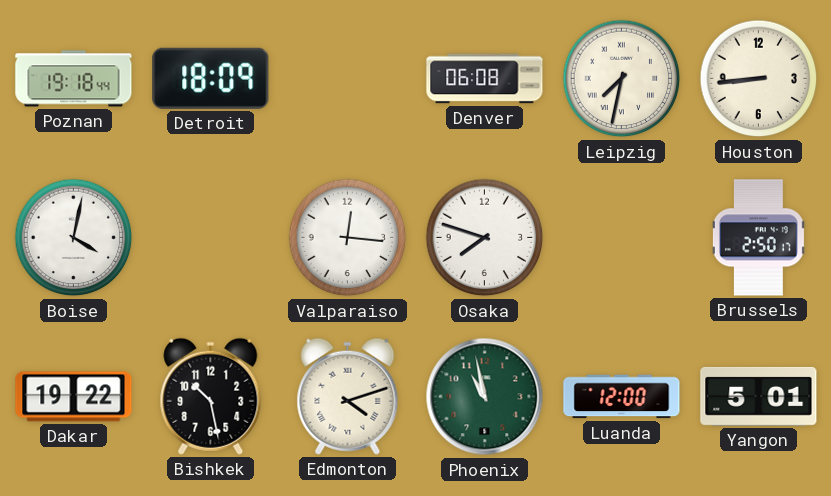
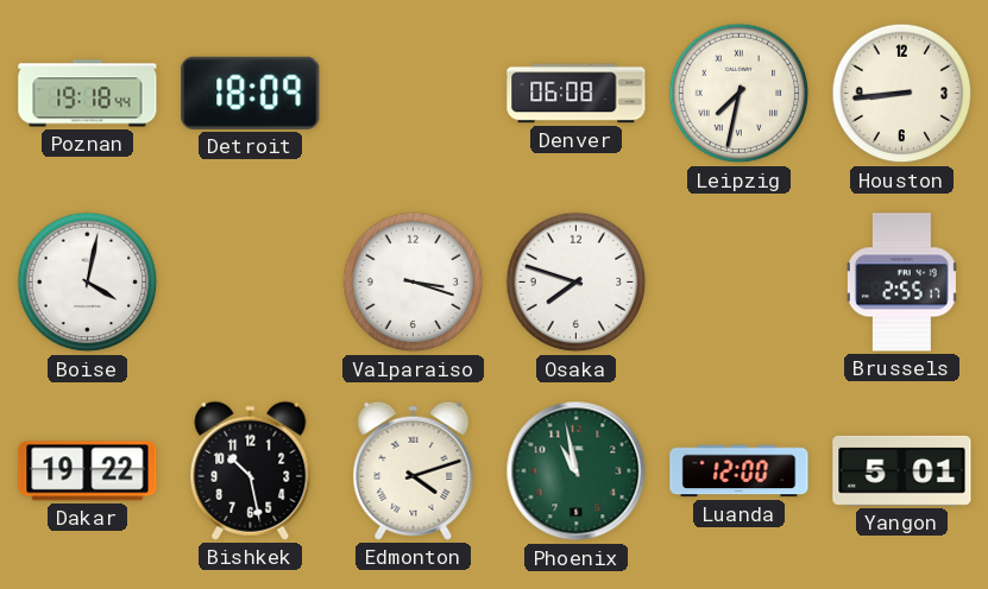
Valparaiso: 12:16 -> 3:18 (414, 283)
Brussels: 2:50 -> 2:55 (901, 283)
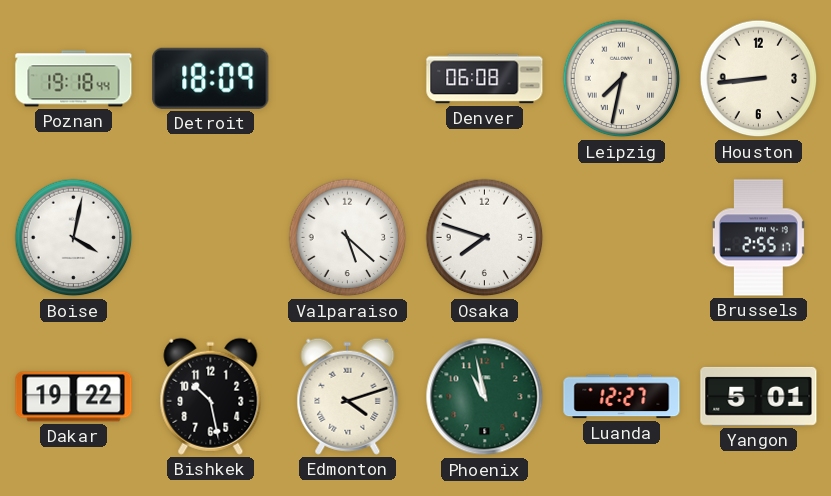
Valparaiso: 3:18 -> 5:22 (348, 238)
Luanda: 12:00 -> 12:27 (622, 397)
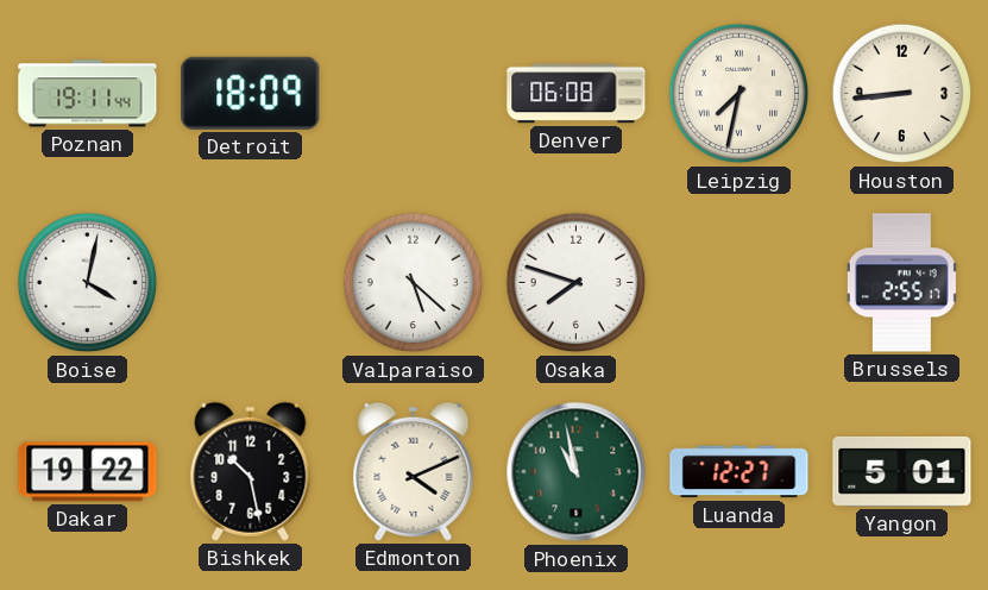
Poznan: 19:18 -> 19:11 (88, 94)
Edmonton: 4:12 -> 4:11 (414, 471)
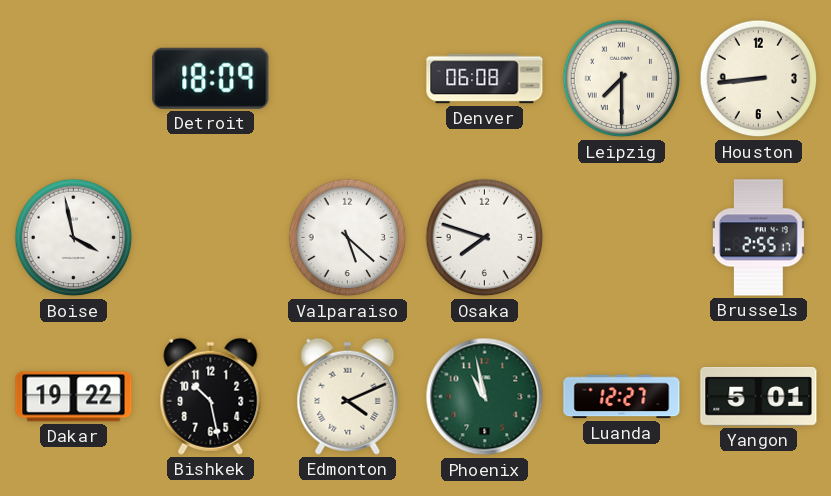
Poznan: 19:11 -> none (88, 94)
Leipzig: 7:32 -> 7:30 (622, 79)
Boise: 4:02 -> 3:58 (74, 238)
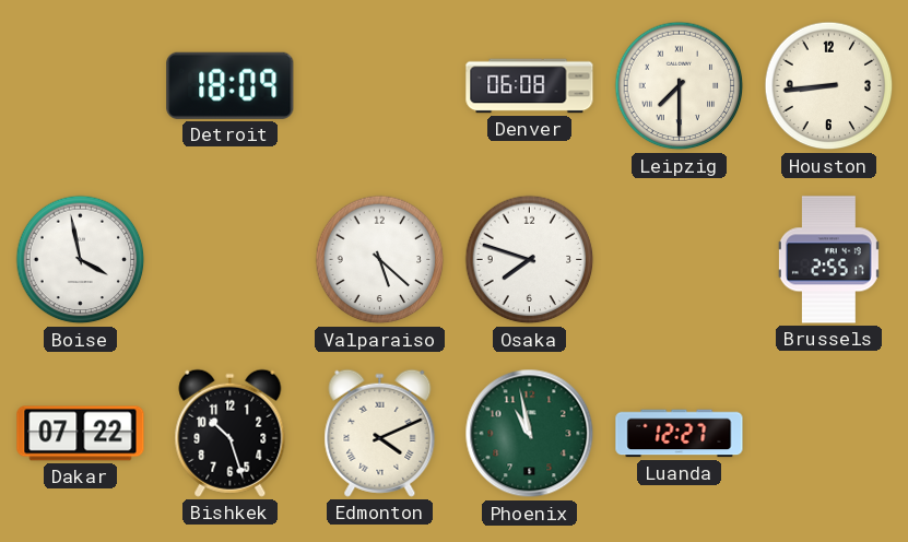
Dakar: 19:22 -> 07:22 (81, 434)
Bishkek: 10:28 -> 10:27 (231, 433)
Yangon: 5:01 -> none (759, 396)
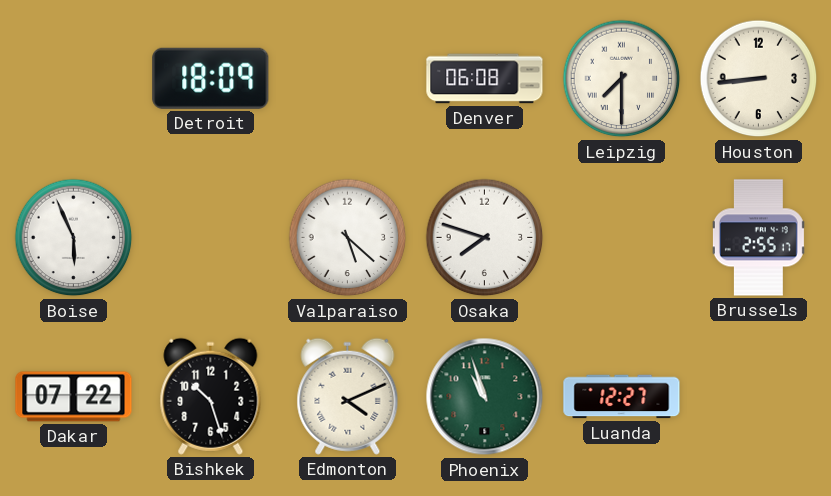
Boise: 3:58 -> 5:56 (74, 238)
Phoenix: 10:58 -> 10:57 (485, 397)
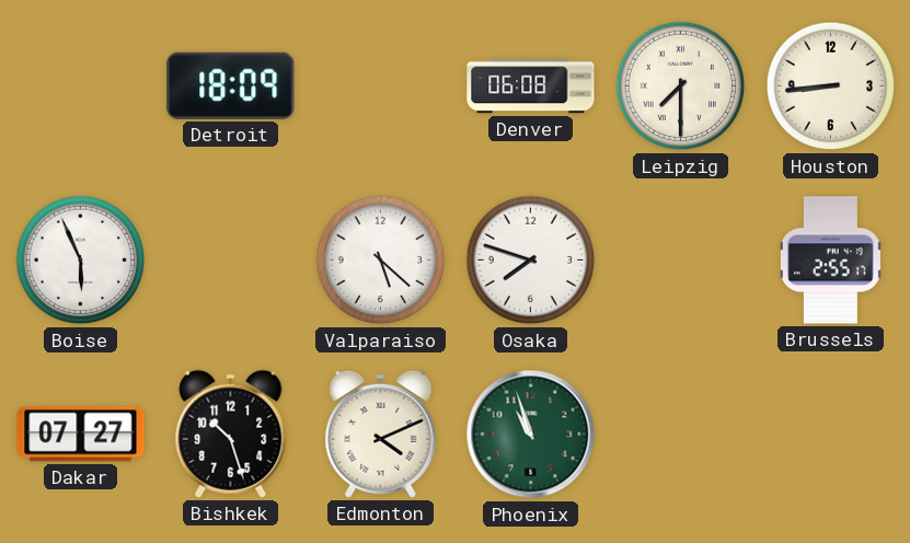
Dakar: 07:22 -> 07:27 (81, 435)
Luanda: 12:27 -> none (622, 397)
